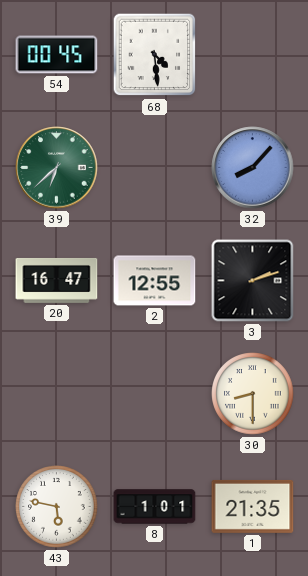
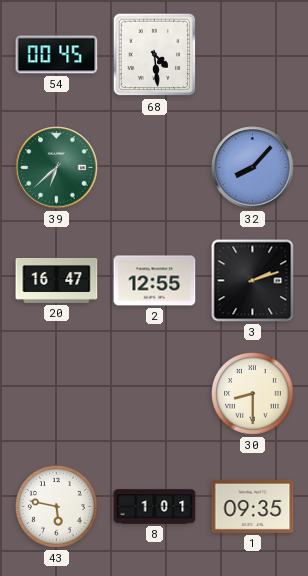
1: 21:35 -> 09:35 (253, 506)
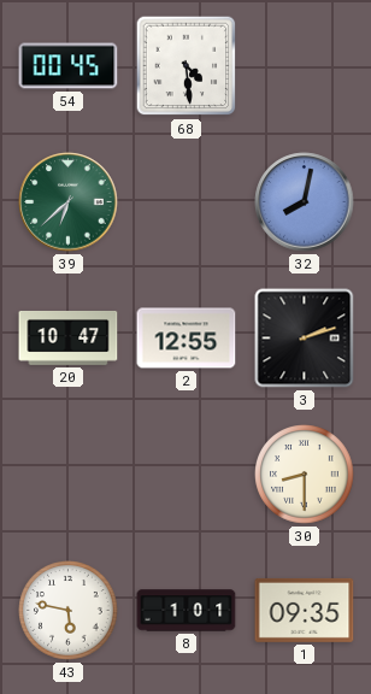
32: 8:07 -> 8:02 (305, 202)
20: 16:47 -> 10:47 (69, 337)
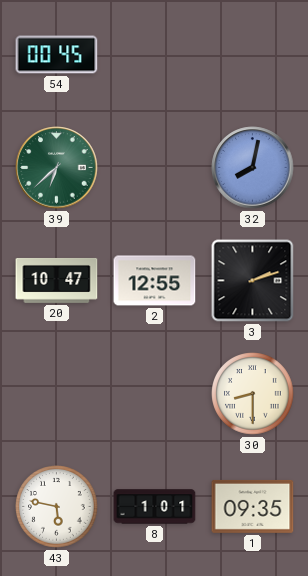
68: 4:29 -> none (187, 66)
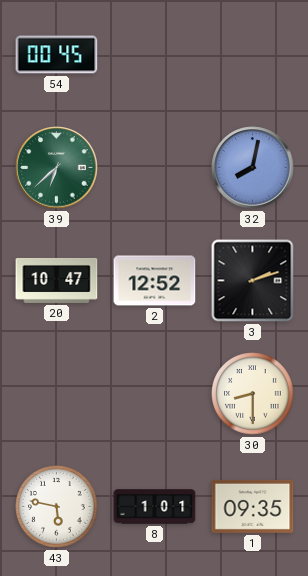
2: 12:55 -> 12:52 (155, 281)
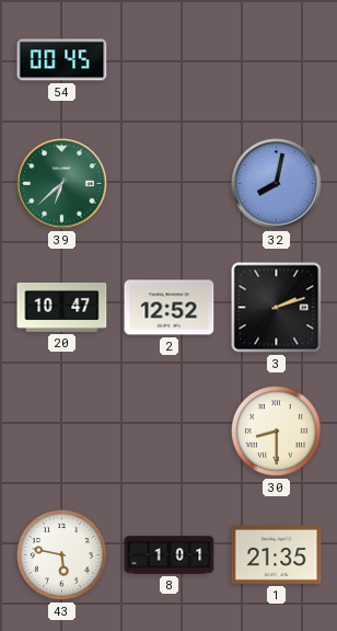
1: 09:35 -> 21:35 (277, 554)
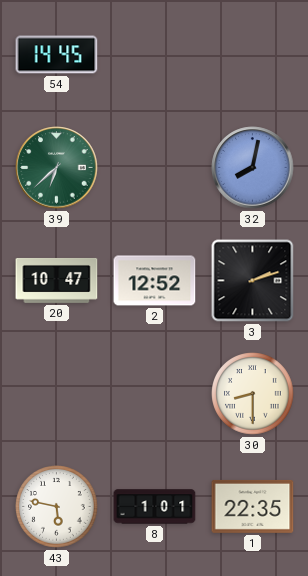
54: 00:45 -> 14:45 (57, 55)
1: 21:35 -> 22:35 (253, 506)
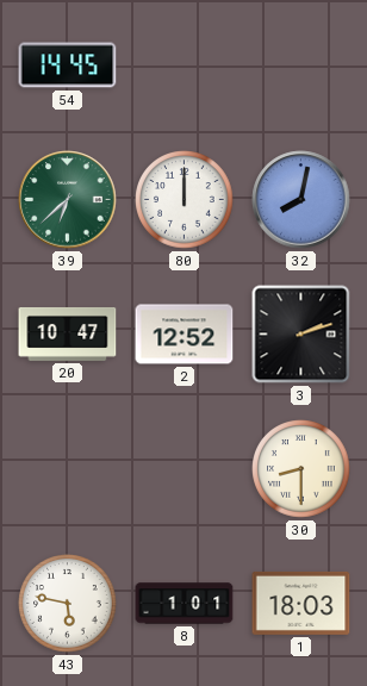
80: none -> 12:00 (185, 200)
1: 22:35 -> 18:03 (301, 603)
